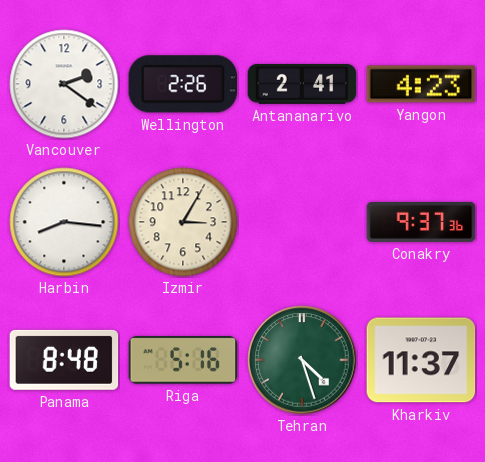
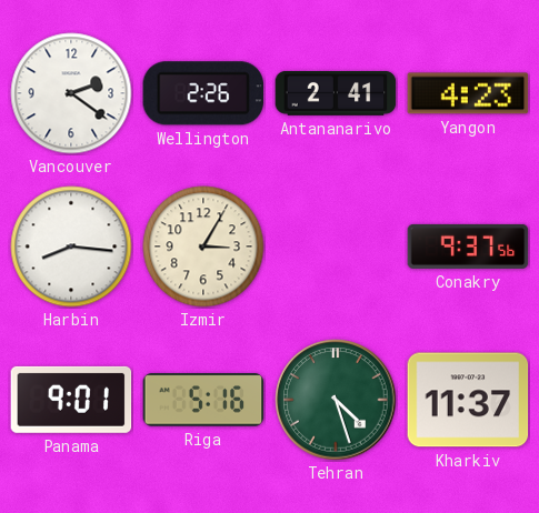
Conakry: 9:37:36 -> 9:37:56 (468, 247)
Panama: 8:48 -> 9:01 (71, 400)
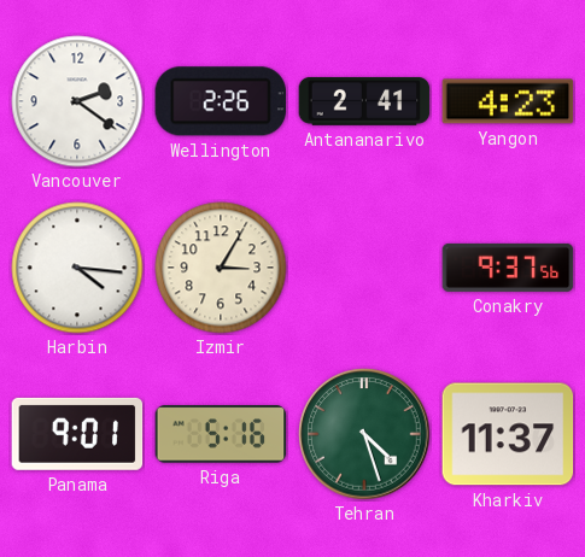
Harbin: 8:16 -> 4:16 (77, 268)
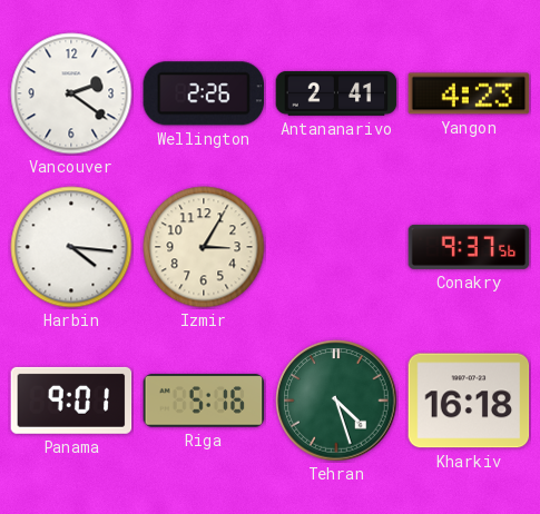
Kharkiv: 11:37 -> 16:18 (469, 401)
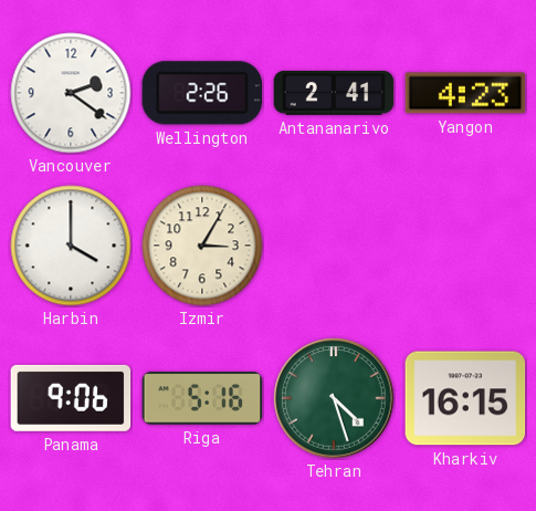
Harbin: 4:16 -> 4:00 (71, 246)
Conakry: 9:37 -> none (469, 247)
Panama: 9:01 -> 9:06 (71, 398)
Kharkiv: 16:18 -> 16:15 (465, 398)
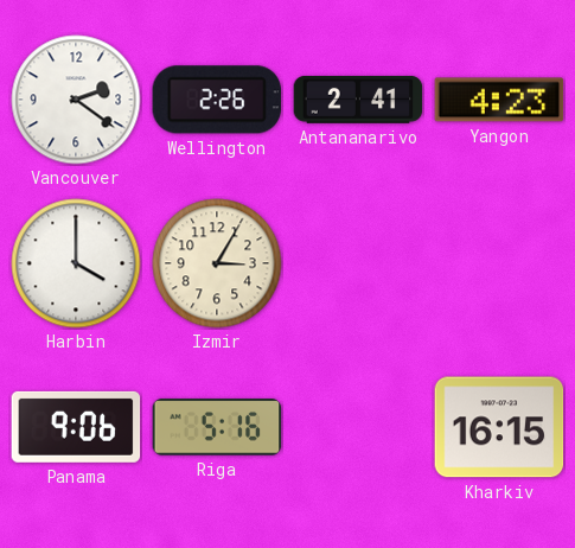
Tehran: 4:27 -> none (334, 398)
